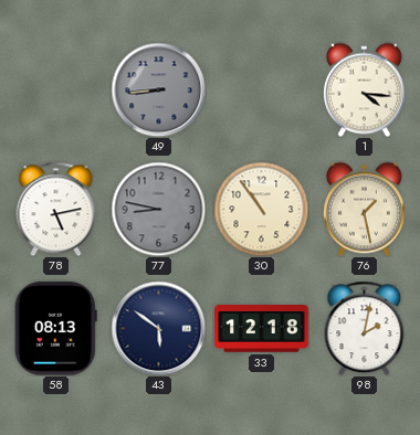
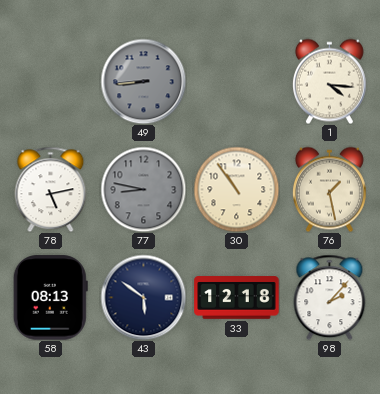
98: 2:02 -> 2:07 (330, 297)
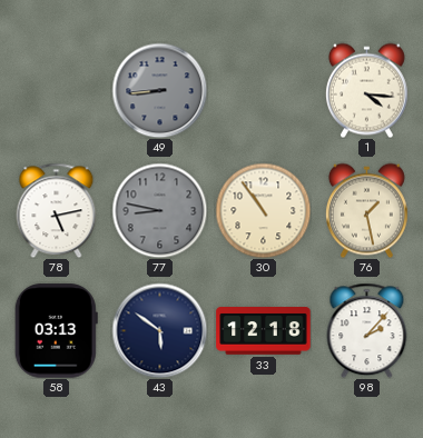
58: 08:13 -> 03:13 (56, 331)
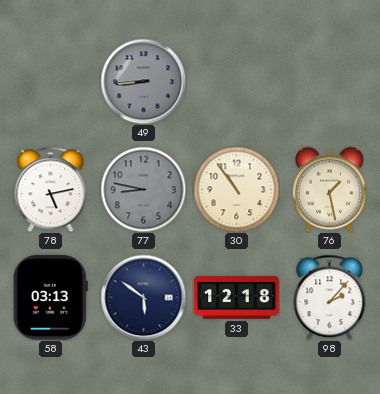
1: 4:16 -> none (366, 90)
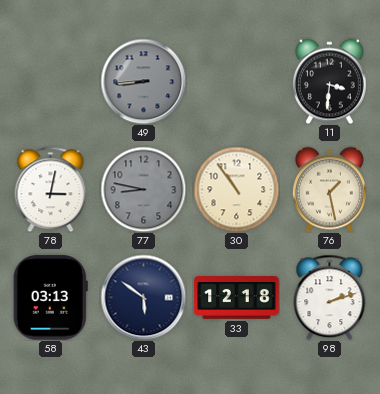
11: none -> 3:31 (329, 81)
78: 5:13 -> 3:02 (51, 189)
98: 2:07 -> 2:12 (330, 297)
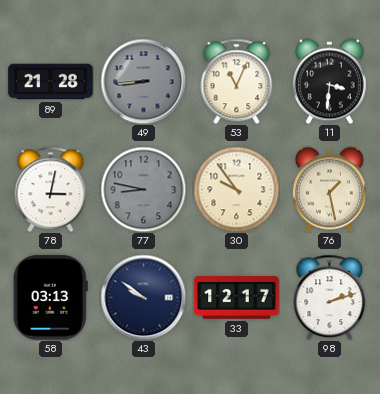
89: none -> 21:28 (51, 82)
53: none -> 11:04 (237, 81)
30: 10:54 -> 9:54 (236, 189)
43: 5:51 -> 9:51 (143, 297)
33: 12:18 -> 12:17 (237, 298)
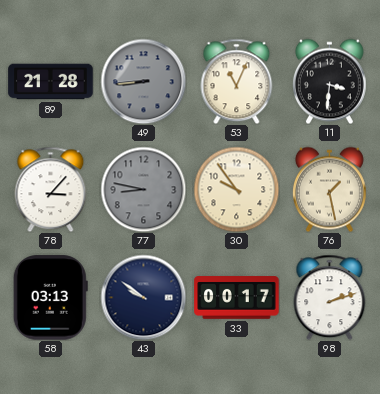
78: 3:02 -> 3:07 (51, 189)
33: 12:17 -> 00:17 (237, 298)
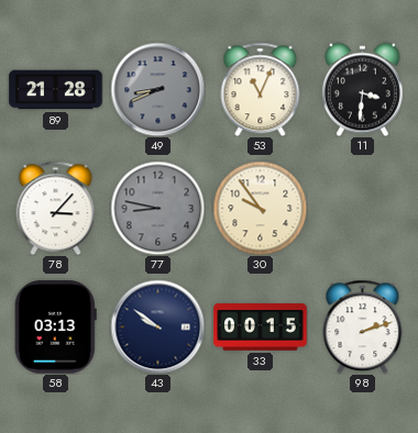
49: 8:44 -> 8:41 (157, 89)
76: 1:28 -> none (329, 189)
33: 00:17 -> 00:15 (261, 327)
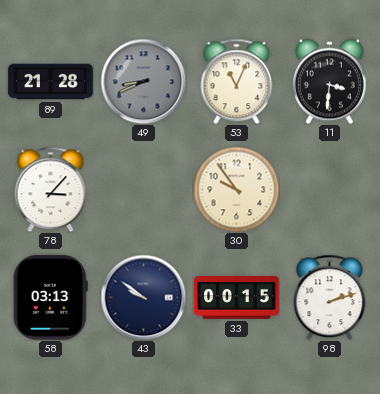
77: 8:47 -> none (157, 208)
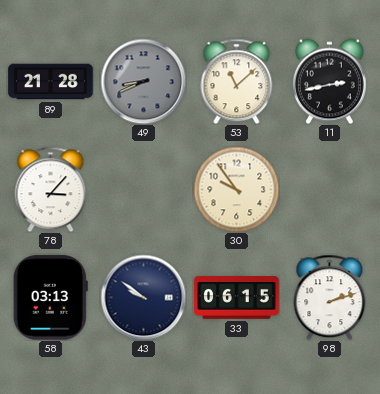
53: 11:04 -> 11:08 (237, 81)
11: 3:31 -> 2:43 (329, 81)
33: 00:15 -> 06:15 (237, 298)
